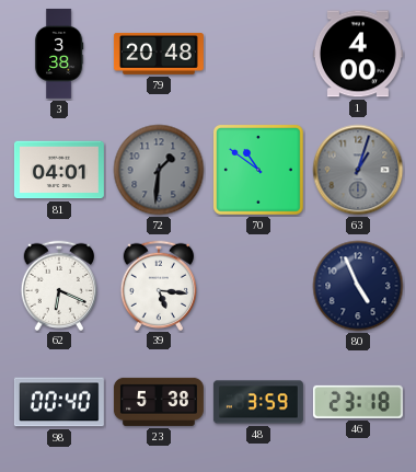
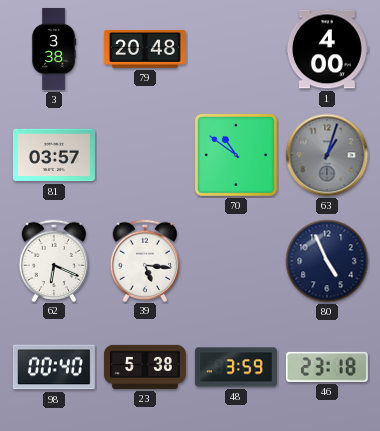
81: 04:01 -> 03:57 (54, 155)
72: 1:31 -> none (159, 170)
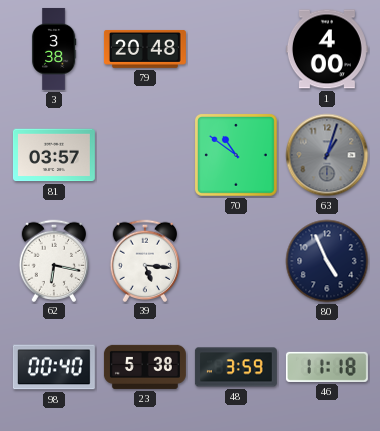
62: 6:19 -> 6:17 (54, 260)
46: 23:18 -> 11:18 (327, 367)
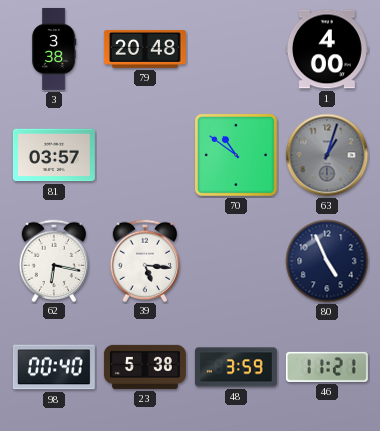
46: 11:18 -> 11:21 (327, 367)
